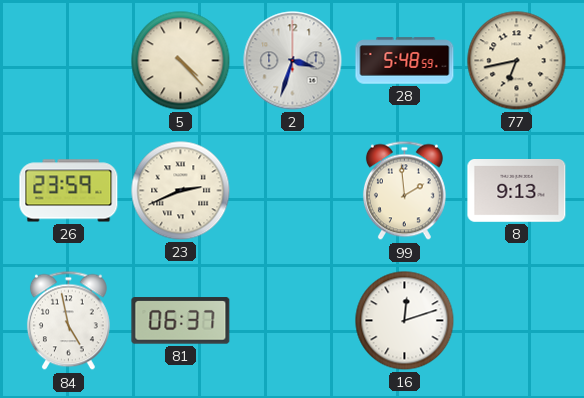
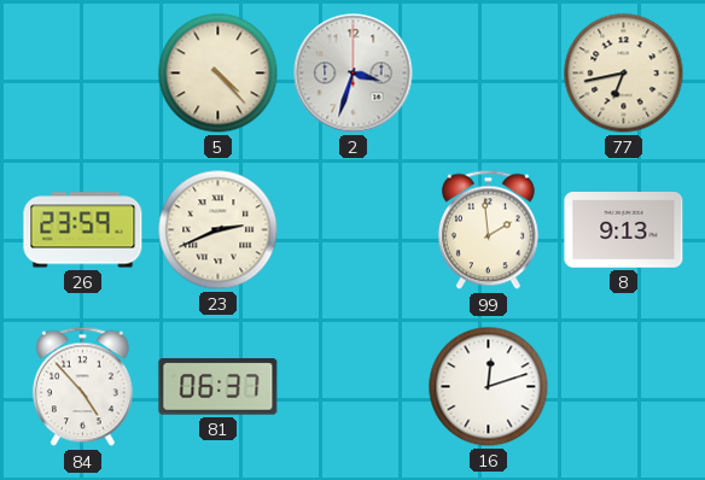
28: 5:48 -> none (405, 61)
84: 4:58 -> 4:53 (82, 387)
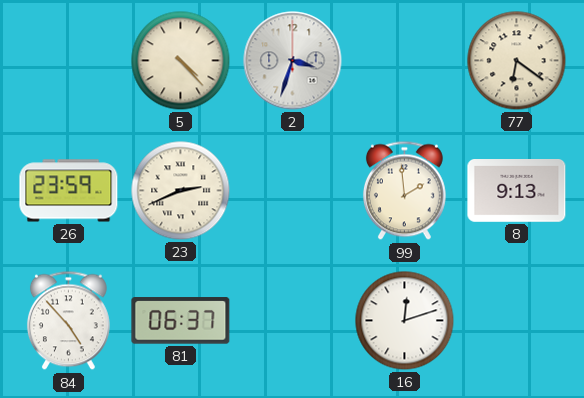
77: 6:43 -> 6:21 (517, 61)
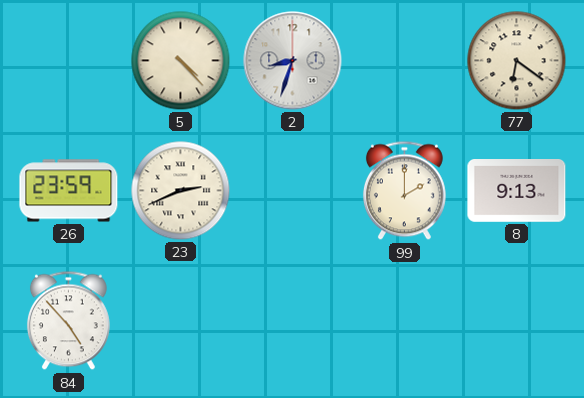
2: 3:33 -> 8:33 (293, 61)
99: 1:59 -> 2:00 (404, 191)
81: 06:37 -> none (181, 321)
16: 12:12 -> none (405, 321)
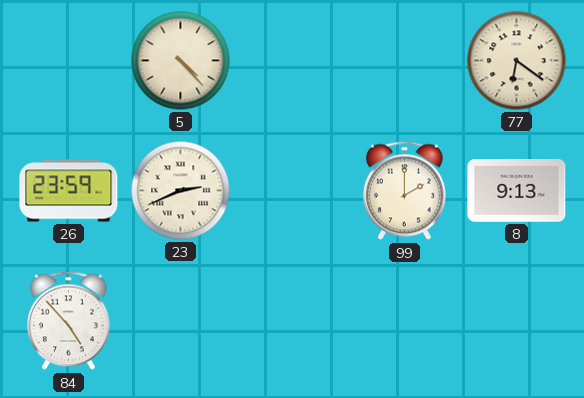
2: 8:33 -> none (293, 61)
